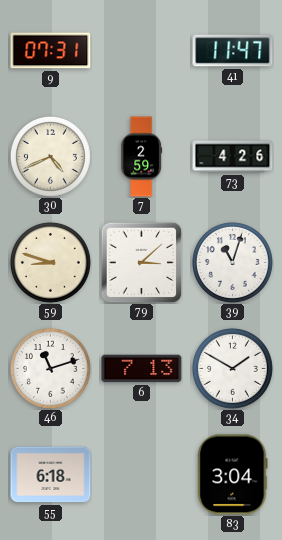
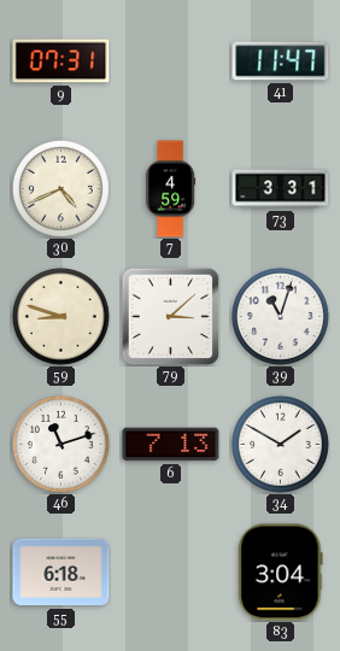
7: 2:59 -> 4:59 (171, 189)
73: 4:26 -> 3:31 (281, 189)
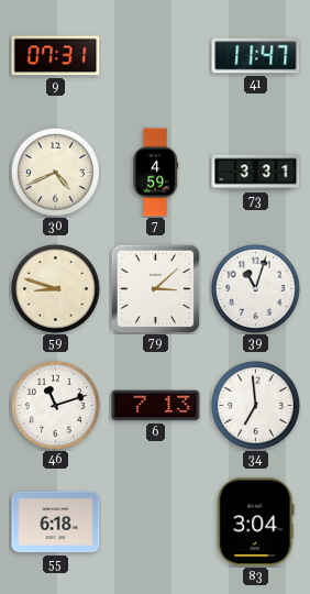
34: 1:50 -> 6:59 (256, 406)
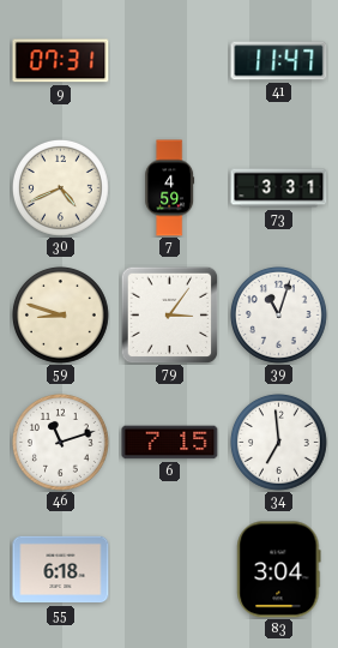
79: 3:08 -> 3:06 (169, 314)
6: 7:13 -> 7:15 (170, 443)
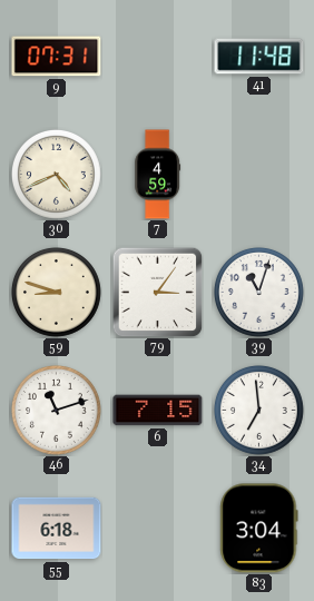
41: 11:47 -> 11:48 (259, 57)
73: 3:31 -> none (279, 188)
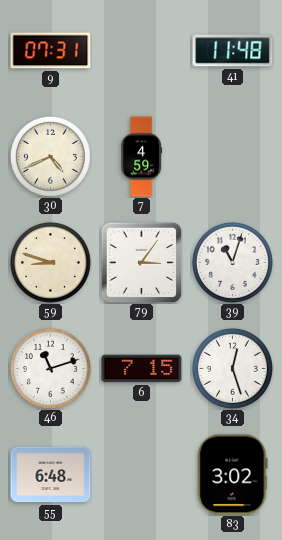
34: 6:59 -> 12:27 (233, 369)
55: 6:18 -> 6:48 (51, 475)
83: 3:04 -> 3:02 (233, 475)
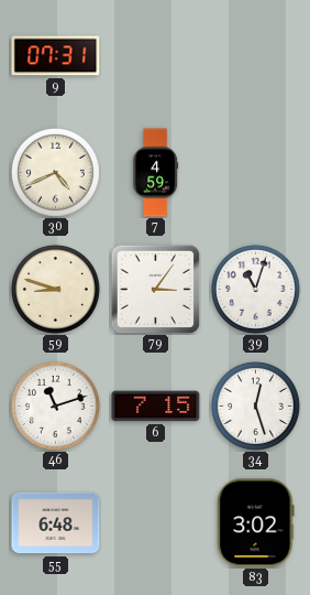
41: 11:48 -> none (233, 51)
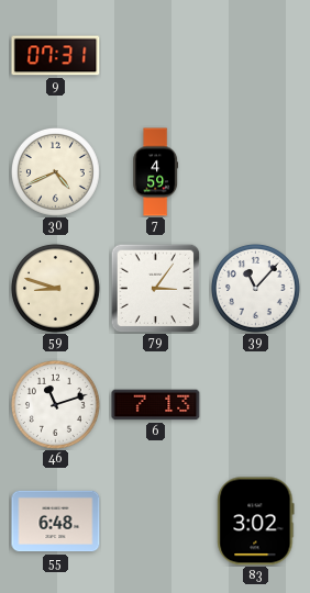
39: 11:03 -> 11:07 (256, 289)
6: 7:15 -> 7:13 (156, 405)
34: 12:27 -> none (256, 407)
